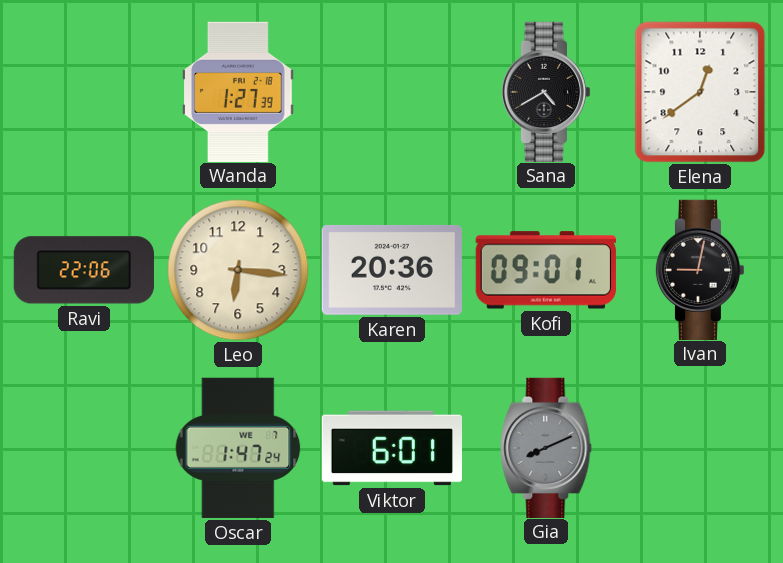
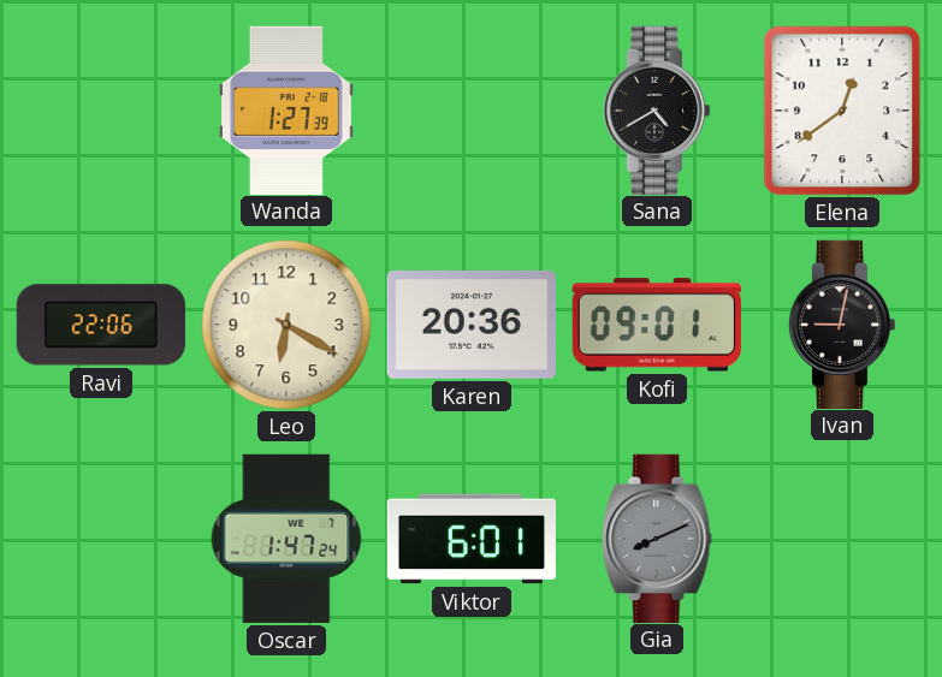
Leo: 6:16 -> 6:20 (286, 325)
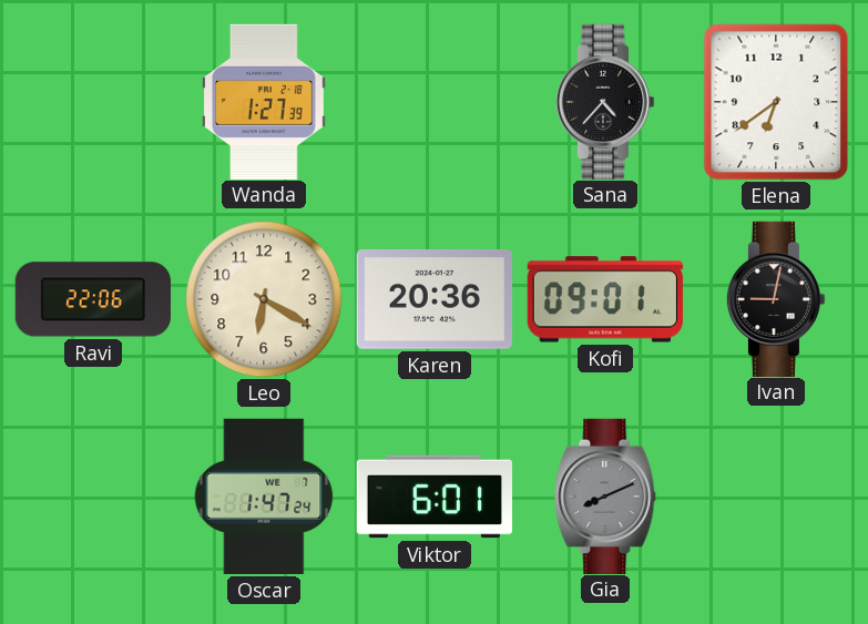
Sana: 4:40 -> 4:37 (605, 101)
Elena: 12:39 -> 6:39 (776, 102)
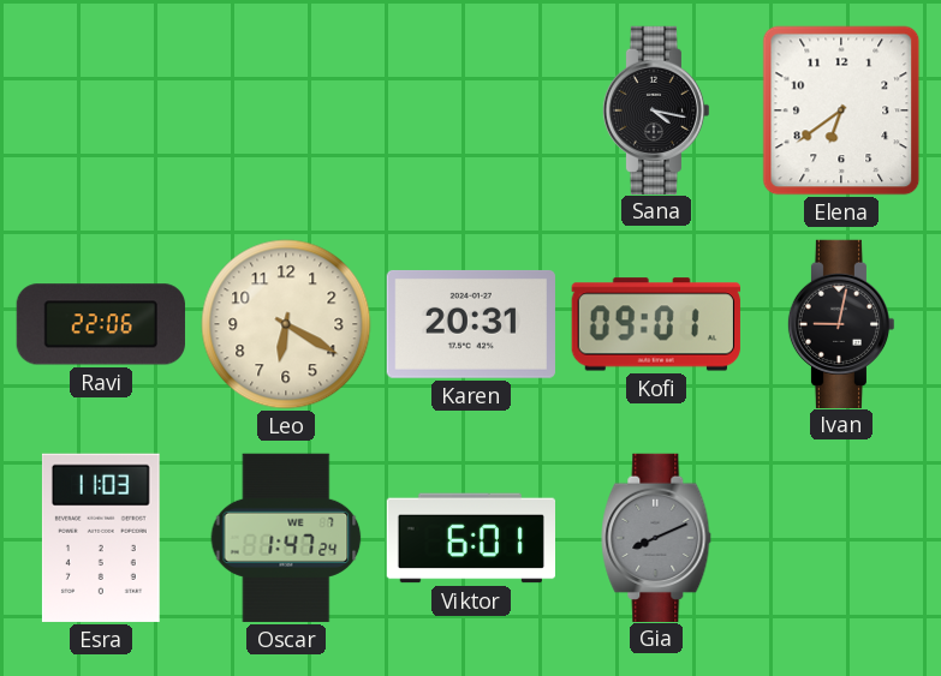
Wanda: 1:27 -> none (264, 101)
Sana: 4:37 -> 4:17 (656, 109)
Karen: 20:36 -> 20:31 (471, 324)
Esra: none -> 11:03 (101, 538)
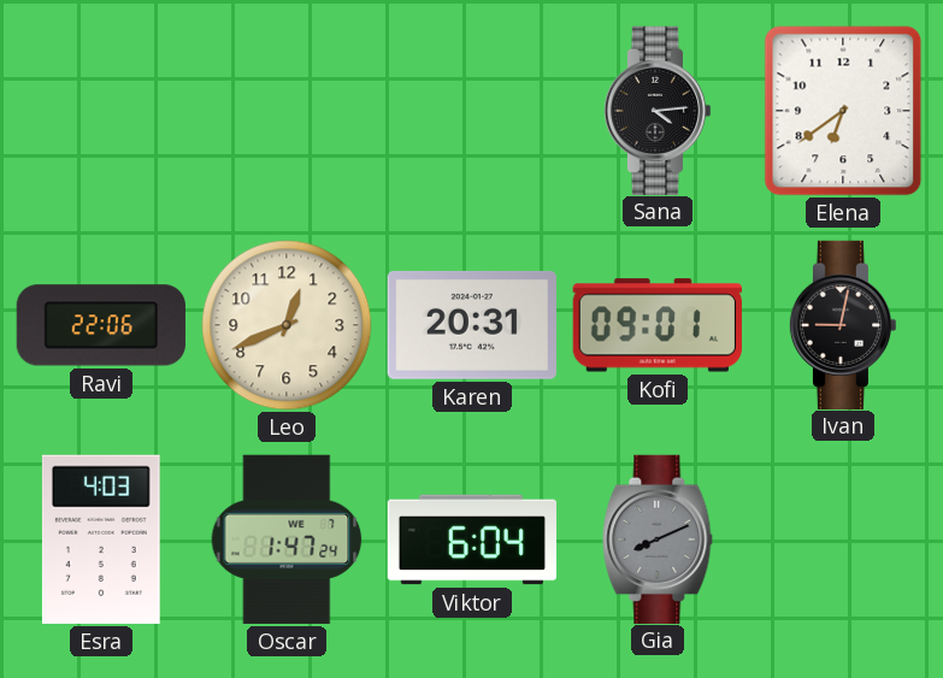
Sana: 4:17 -> 4:14 (658, 110)
Leo: 6:20 -> 12:41 (287, 325)
Esra: 11:03 -> 4:03 (101, 540)
Viktor: 6:01 -> 6:04 (471, 540)
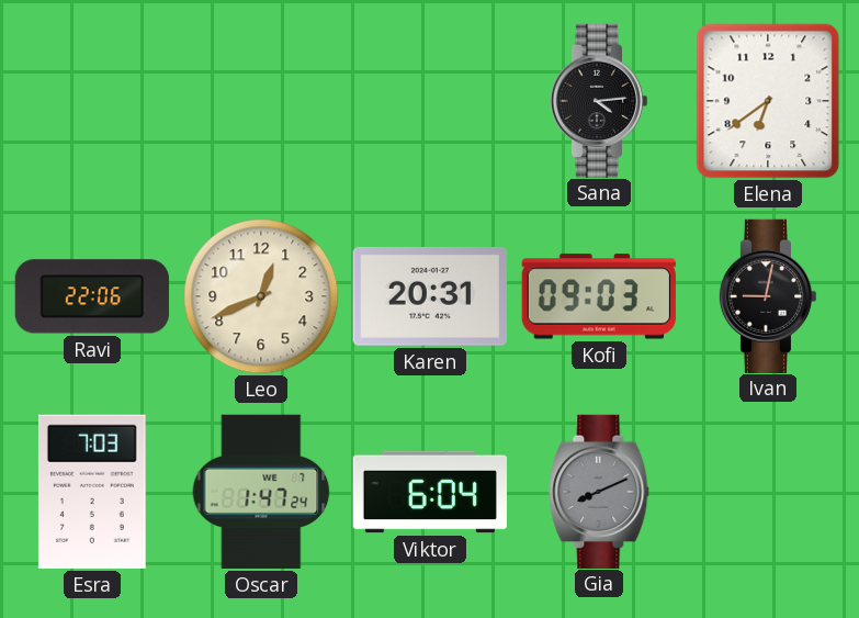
Kofi: 09:01 -> 09:03 (599, 296)
Esra: 4:03 -> 7:03 (92, 492)
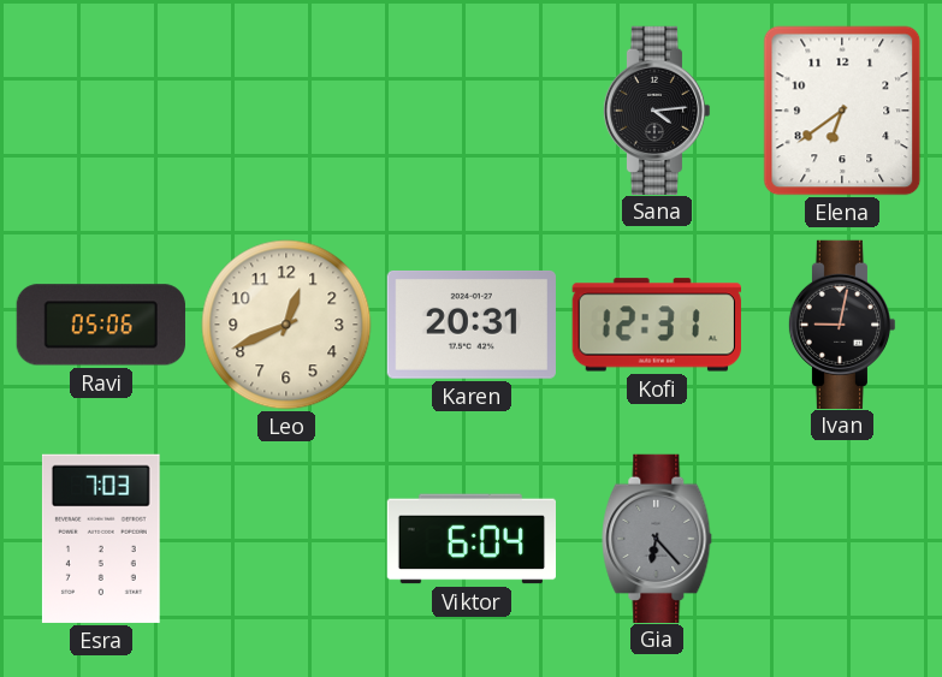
Ravi: 22:06 -> 05:06 (101, 325)
Kofi: 09:03 -> 12:31 (657, 325)
Oscar: 1:47 -> none (261, 492)
Gia: 8:11 -> 6:23 (657, 538)
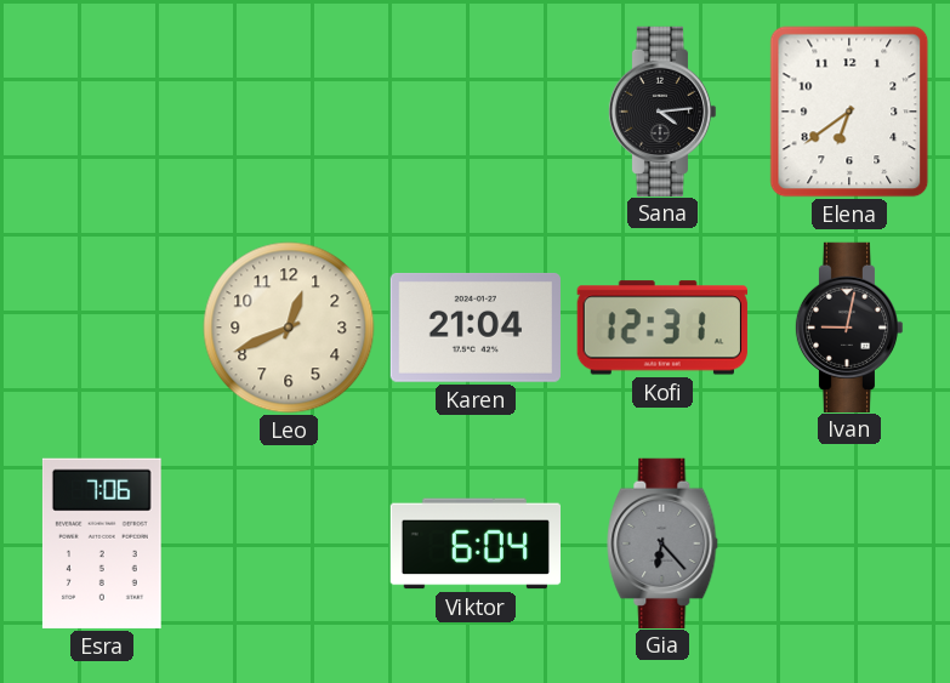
Ravi: 05:06 -> none (101, 325)
Karen: 20:31 -> 21:04 (476, 328)
Esra: 7:03 -> 7:06 (102, 543)
